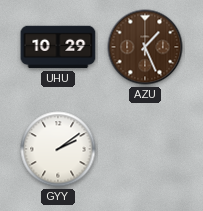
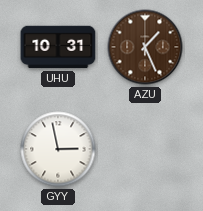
UHU: 10:29 -> 10:31 (58, 47)
GYY: 2:09 -> 2:58 (58, 149)
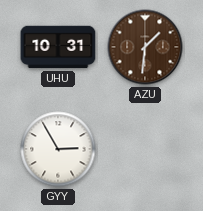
AZU: 1:26 -> 1:31 (145, 47)
GYY: 2:58 -> 2:55 (58, 149)
